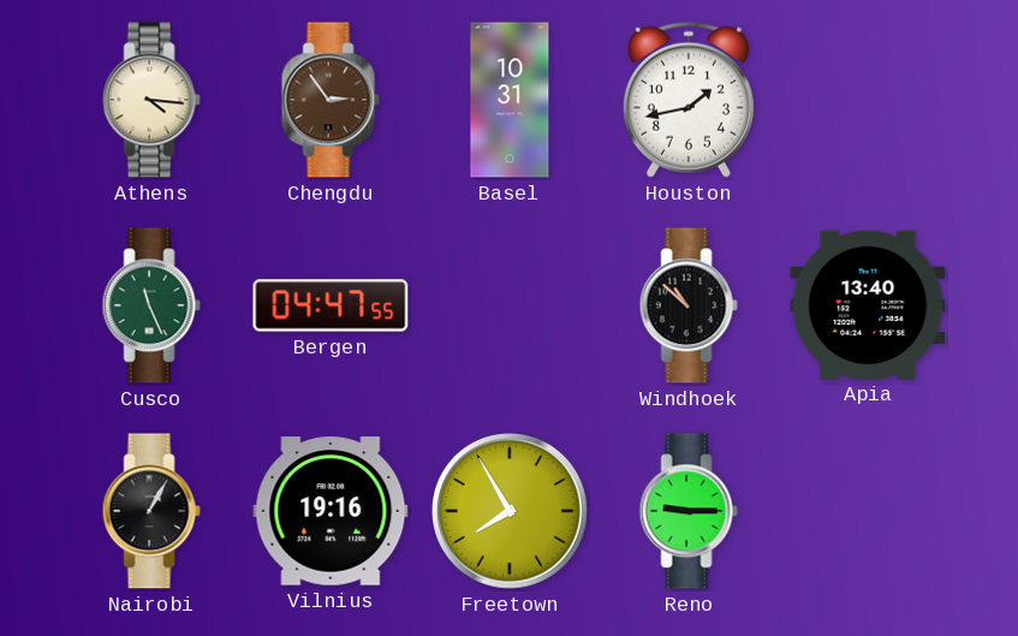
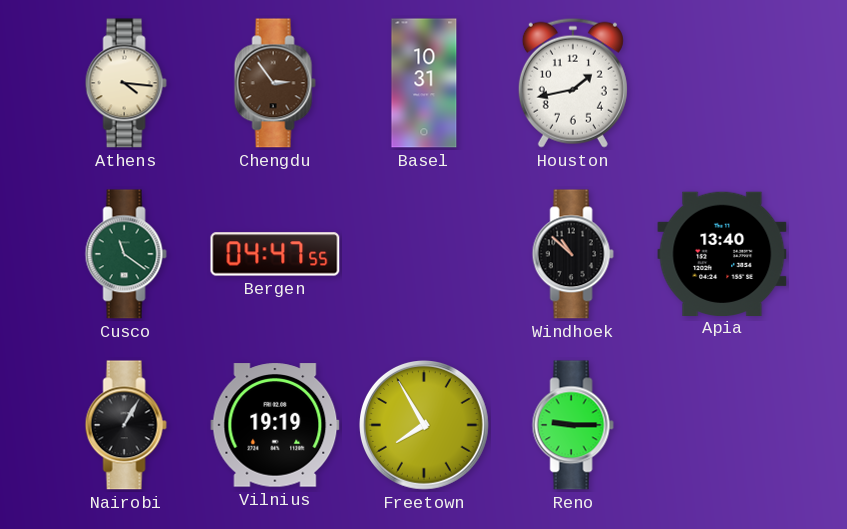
Cusco: 11:26 -> 11:21 (126, 254)
Vilnius: 19:16 -> 19:19 (275, 425)
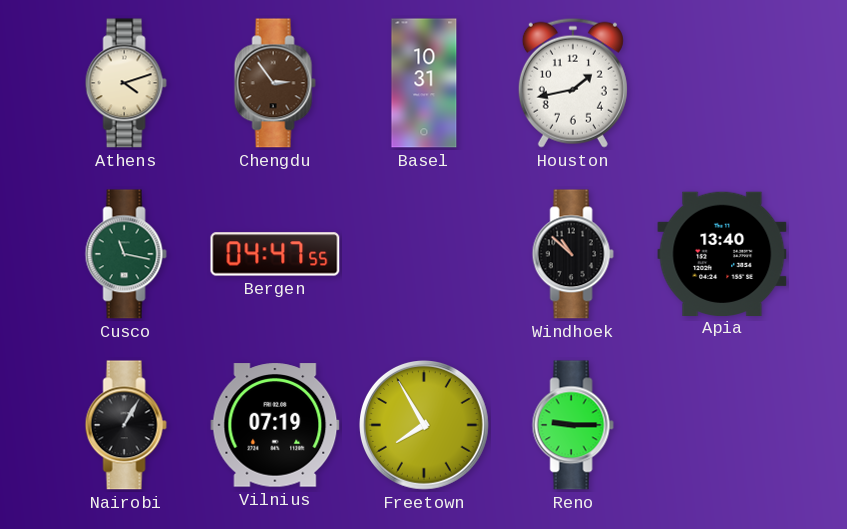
Athens: 4:16 -> 4:12 (126, 83)
Cusco: 11:21 -> 11:17 (126, 254)
Vilnius: 19:19 -> 07:19 (275, 425)
